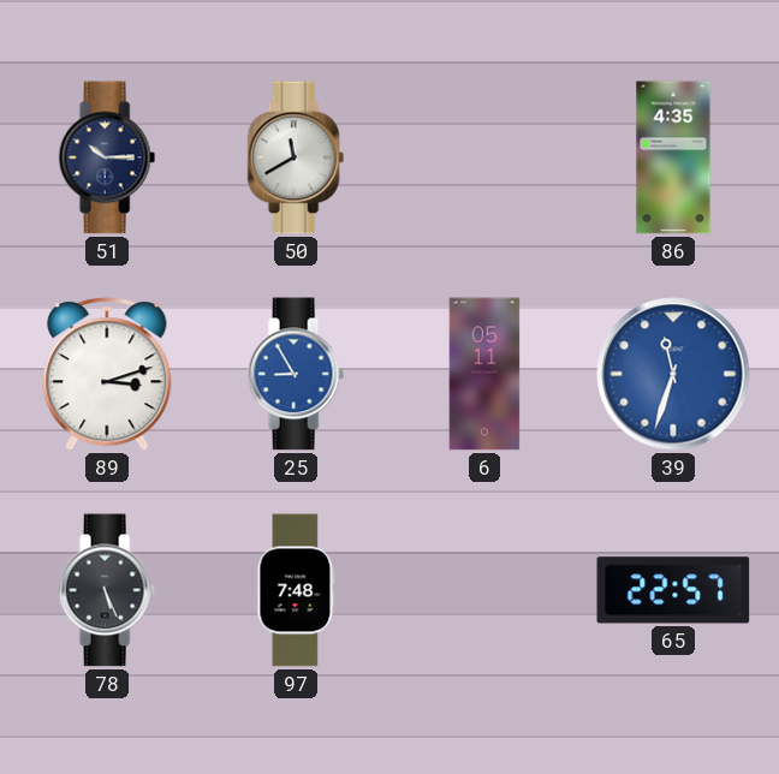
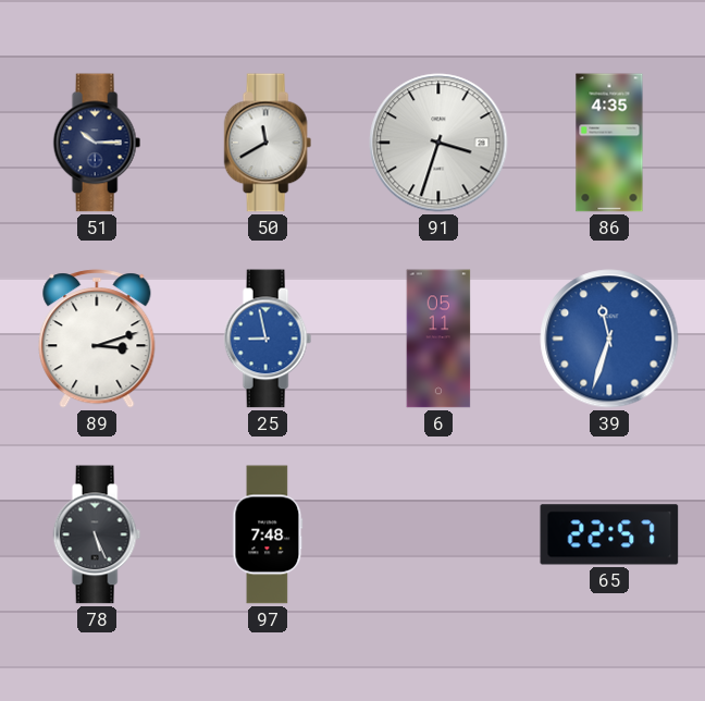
91: none -> 3:33 (438, 143)
25: 8:55 -> 8:58 (268, 339)
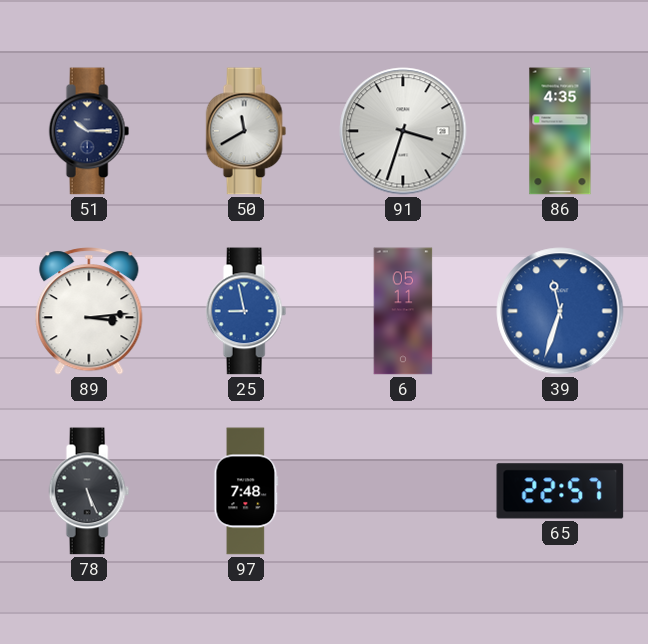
89: 3:12 -> 3:14 (89, 311)
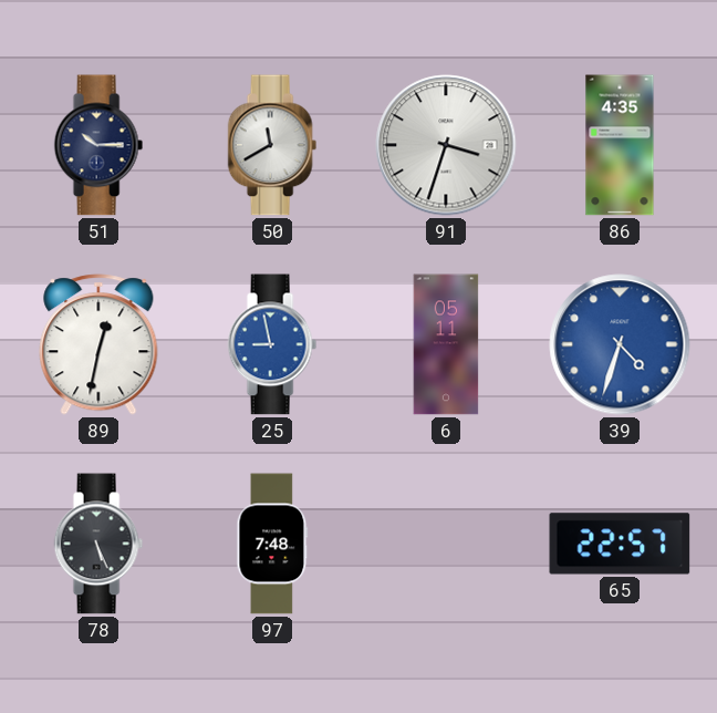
89: 3:14 -> 12:32 (98, 344)
39: 11:33 -> 4:33 (620, 344)
